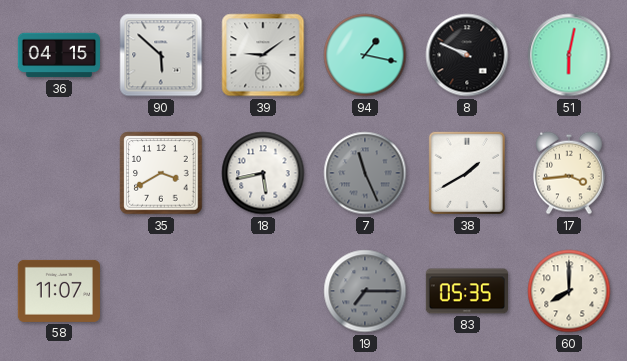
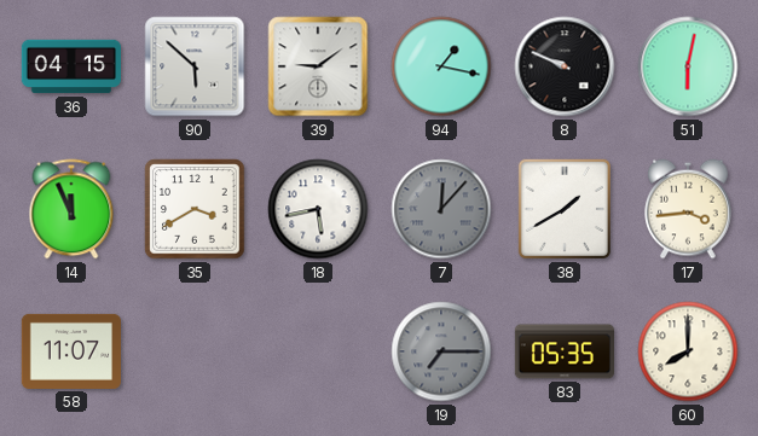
14: none -> 11:56 (71, 209)
7: 11:26 -> 12:07 (441, 209)
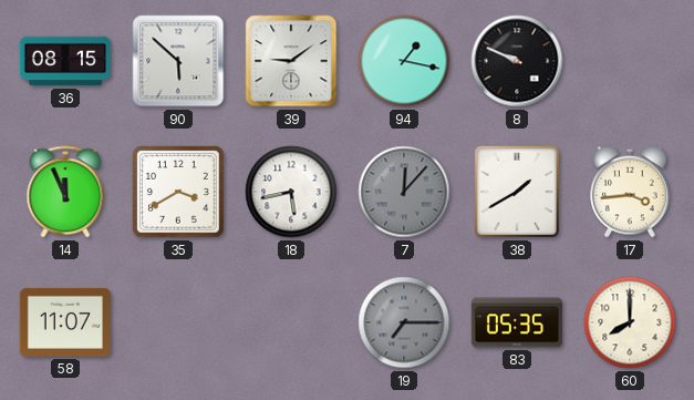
36: 04:15 -> 08:15 (64, 61)
51: 6:02 -> none (688, 66)
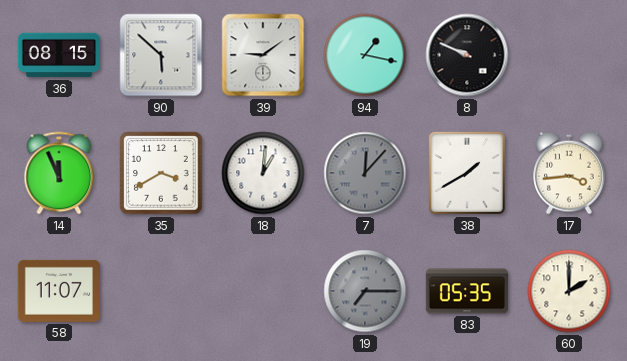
18: 5:43 -> 1:01 (263, 173)
60: 8:00 -> 2:00 (569, 291)
